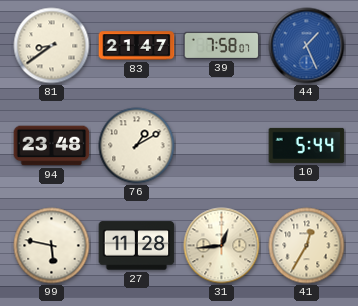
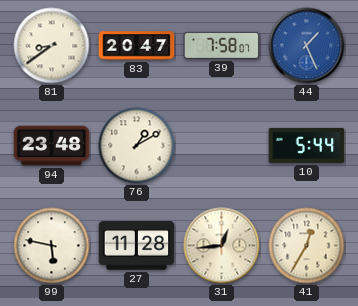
83: 21:47 -> 20:47 (137, 46)
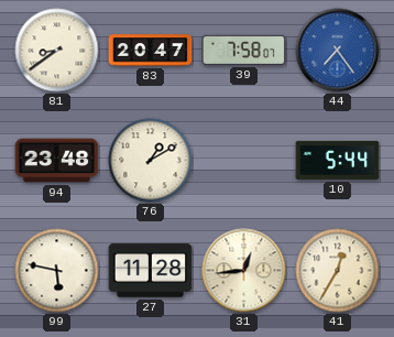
44: 1:26 -> 7:24 (338, 51)
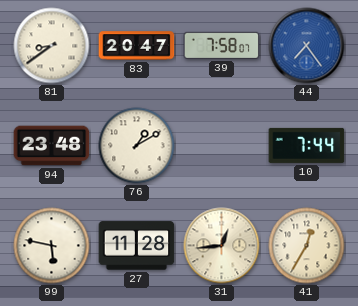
10: 5:44 -> 7:44 (307, 145)
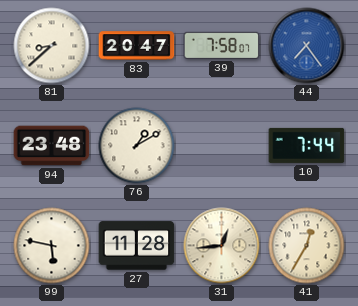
81: 8:39 -> 8:38 (52, 46)
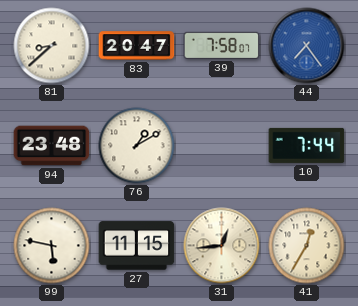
27: 11:28 -> 11:15 (137, 246)
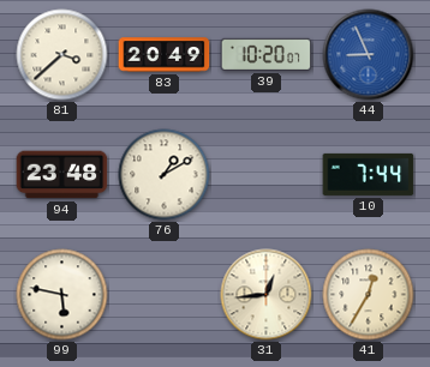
81: 8:38 -> 3:38 (62, 55)
83: 20:47 -> 20:49 (165, 55)
39: 7:58 -> 10:20 (267, 54)
44: 7:24 -> 8:56 (369, 55)
27: 11:15 -> none (137, 246)
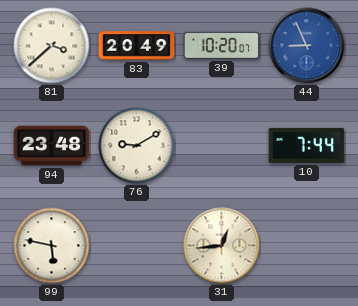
76: 1:10 -> 9:10 (137, 146)
41: 12:35 -> none (369, 295)
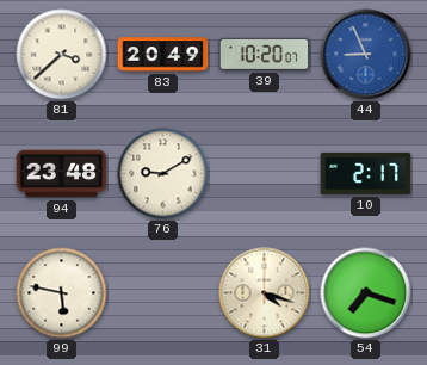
10: 7:44 -> 2:17 (366, 173)
31: 12:44 -> 4:18 (265, 293)
54: none -> 7:18 (366, 293)
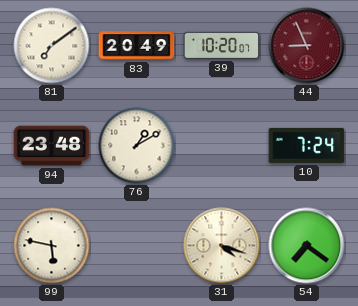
81: 3:38 -> 7:09 (52, 46)
44 dial: blue -> burgundy (307, 46)
76: 9:10 -> 1:10 (137, 146)
10: 2:17 -> 7:24 (307, 145)
54: 7:18 -> 7:21 (307, 246)
